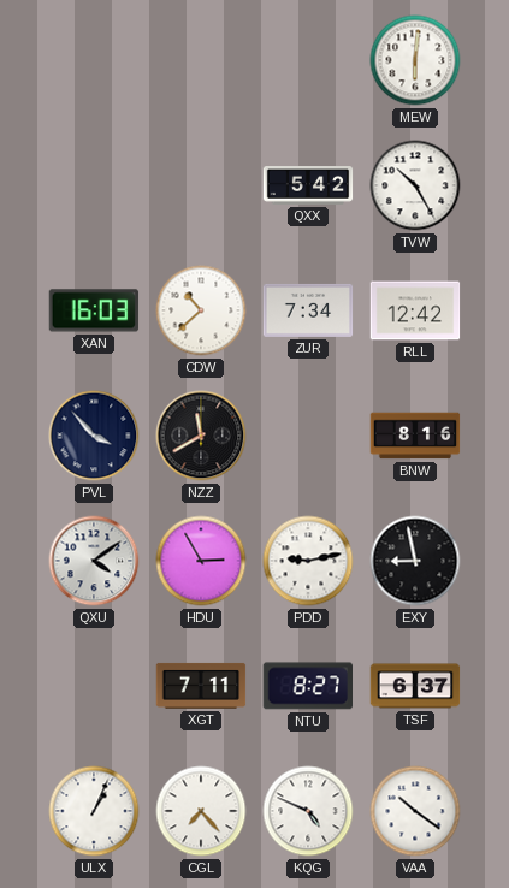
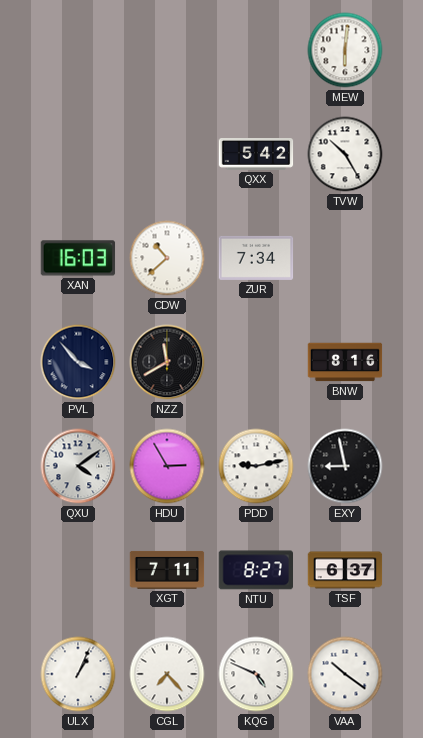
RLL: 12:42 -> none (415, 310)
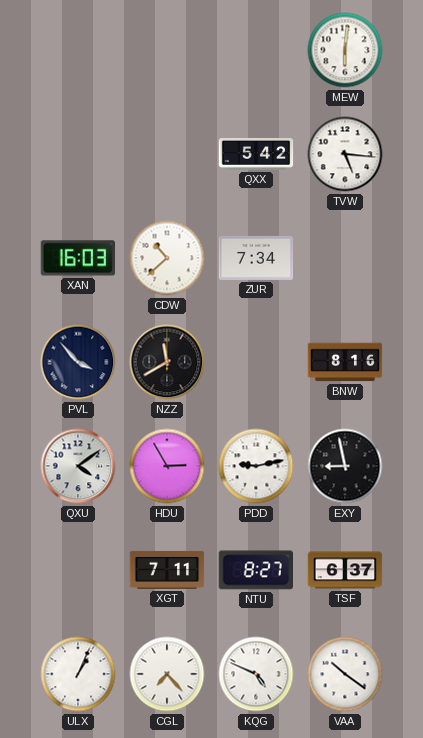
TVW: 10:25 -> 5:16 (345, 154)
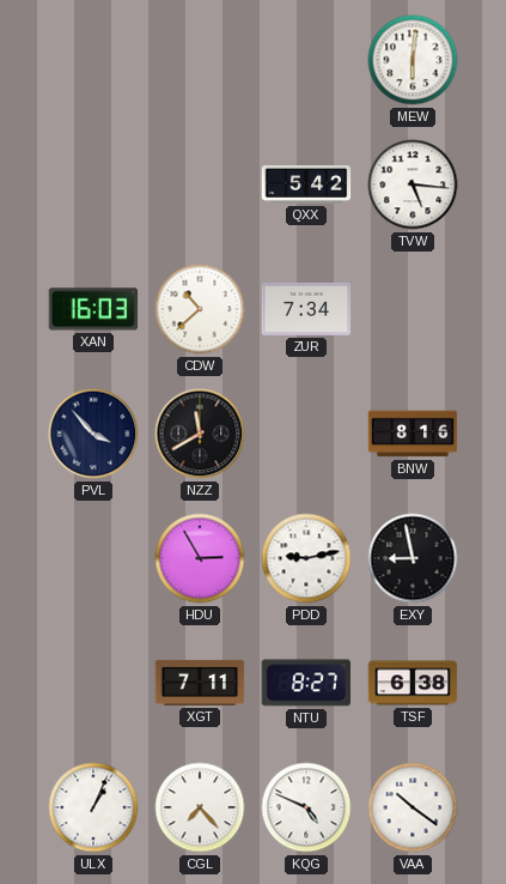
QXU: 4:09 -> none (78, 466)
TSF: 6:37 -> 6:38 (413, 683)
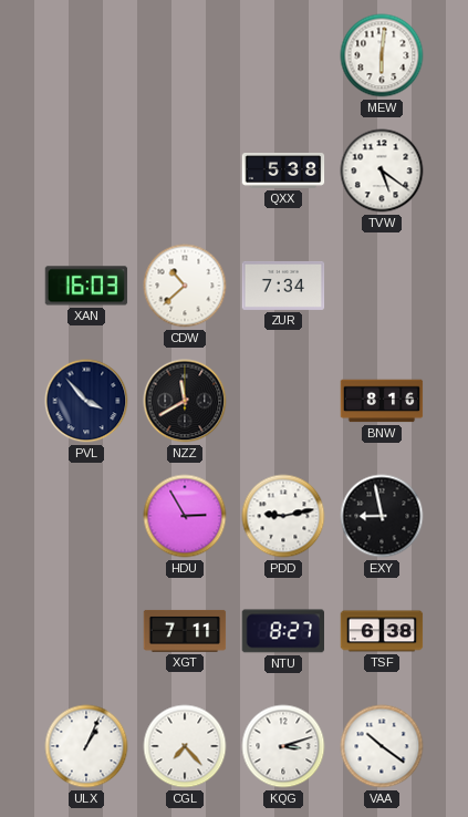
QXX: 5:42 -> 5:38 (283, 172)
TVW: 5:16 -> 5:21 (382, 170)
KQG: 4:49 -> 3:12 (283, 746)
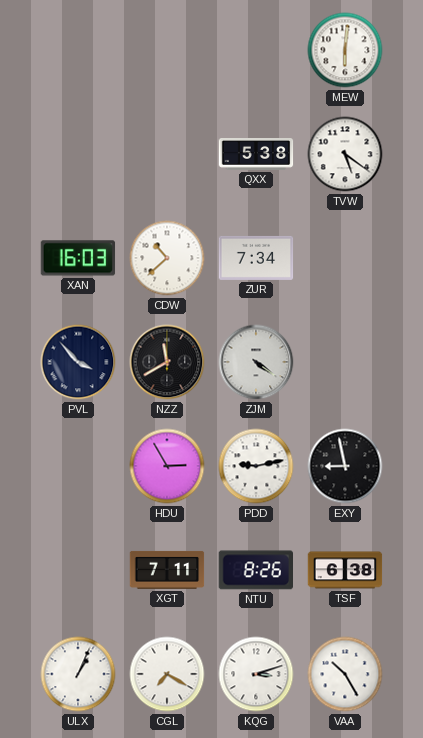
ZJM: none -> 4:21 (256, 362)
BNW: 8:16 -> none (382, 401)
NTU: 8:27 -> 8:26 (256, 570)
CGL: 7:23 -> 7:20 (167, 674)
VAA: 10:21 -> 10:25 (345, 674)
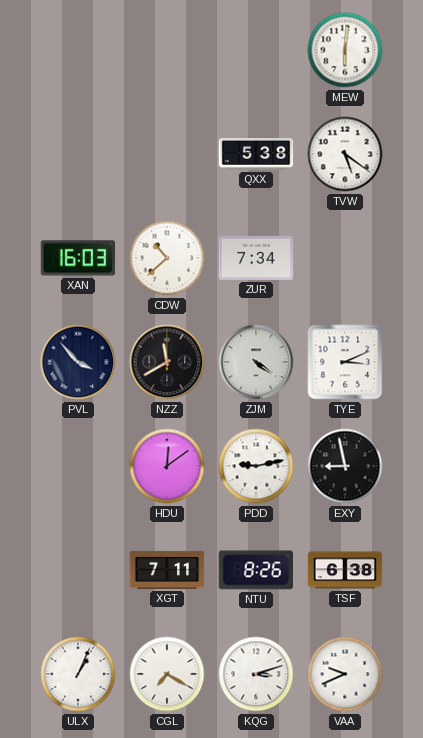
TYE: none -> 3:11 (345, 362)
HDU: 2:55 -> 12:09 (167, 466)
VAA: 10:25 -> 9:41 (345, 674)
